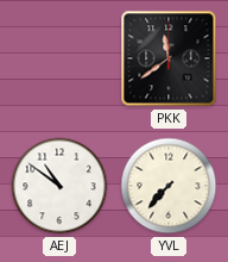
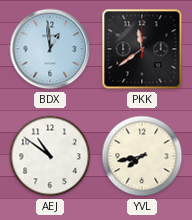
BDX: none -> 12:59 (50, 49)
YVL: 7:37 -> 7:43 (142, 156)
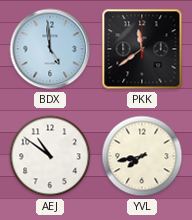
BDX: 12:59 -> 4:59 (50, 49)
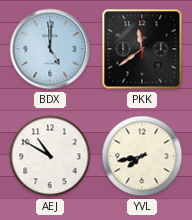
BDX: 4:59 -> 5:00 (50, 49)
AEJ: 10:51 -> 10:50 (50, 156)
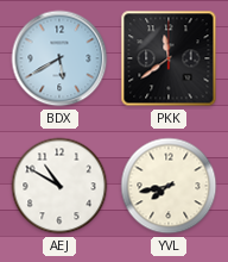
BDX: 5:00 -> 5:40 (59, 58)
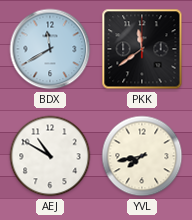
BDX: 5:40 -> 11:40 (50, 49)
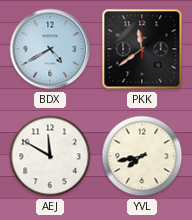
BDX: 11:40 -> 4:40 (50, 49)
AEJ: 10:50 -> 11:50 (50, 156)
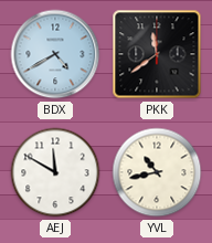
YVL: 7:43 -> 10:43 (157, 172)
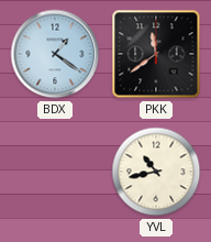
BDX: 4:40 -> 1:21 (55, 54)
AEJ: 11:50 -> none (55, 172)
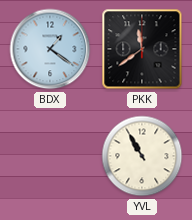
YVL: 10:43 -> 10:55 (142, 156)
